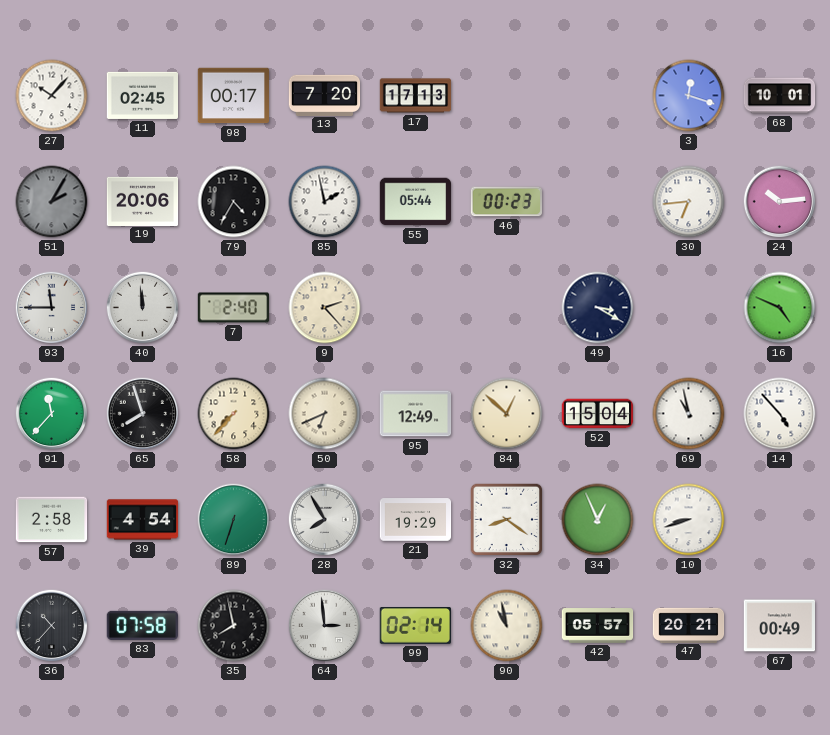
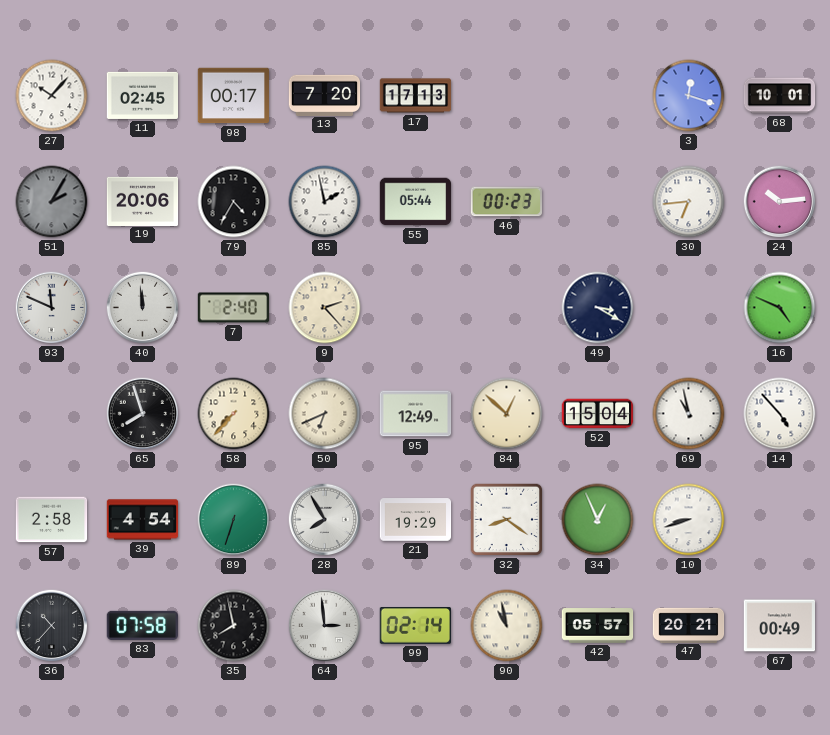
93: 11:45 -> 11:49 (52, 308)
91: 11:37 -> none (52, 414)
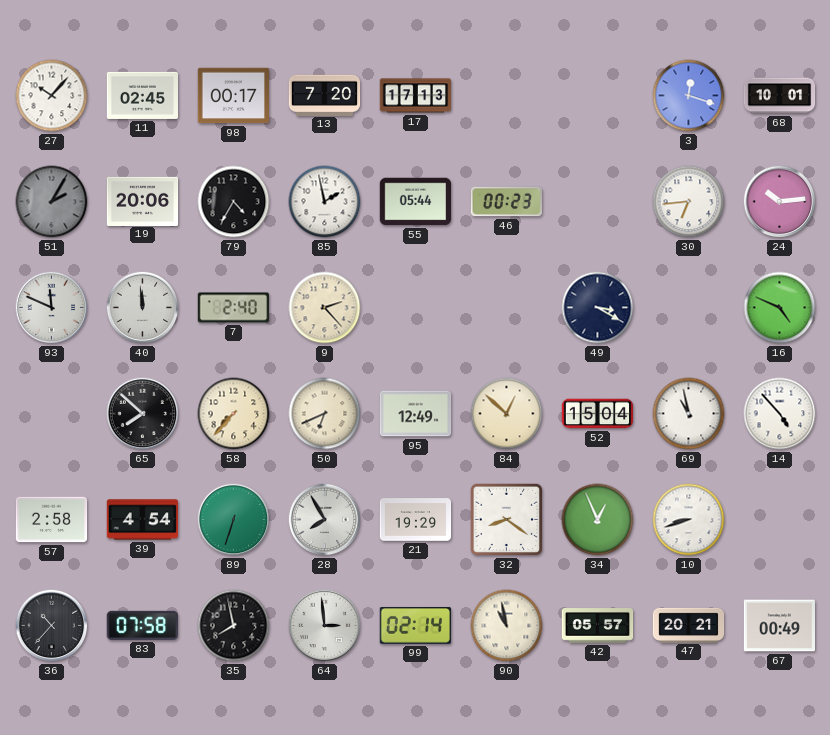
65: 7:57 -> 7:52 (143, 414)
